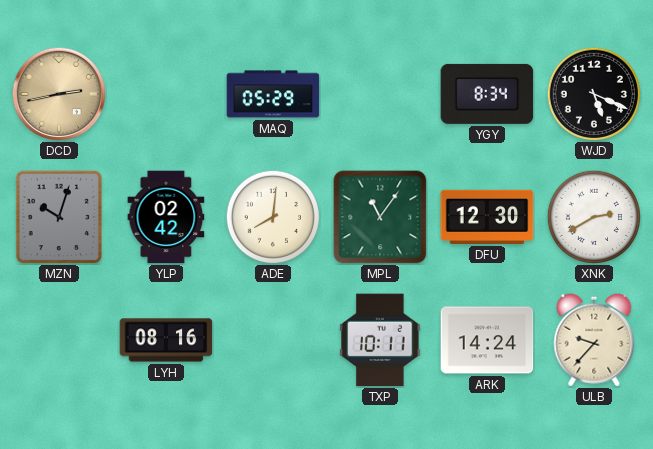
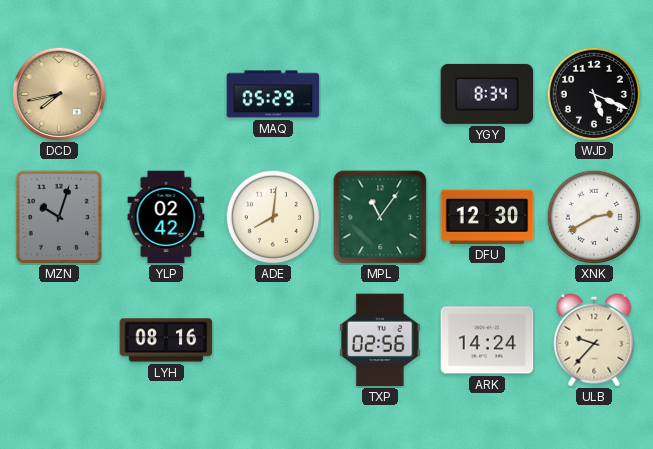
DCD: 2:43 -> 7:43 (59, 94)
TXP: 10:11 -> 02:56 (380, 340)
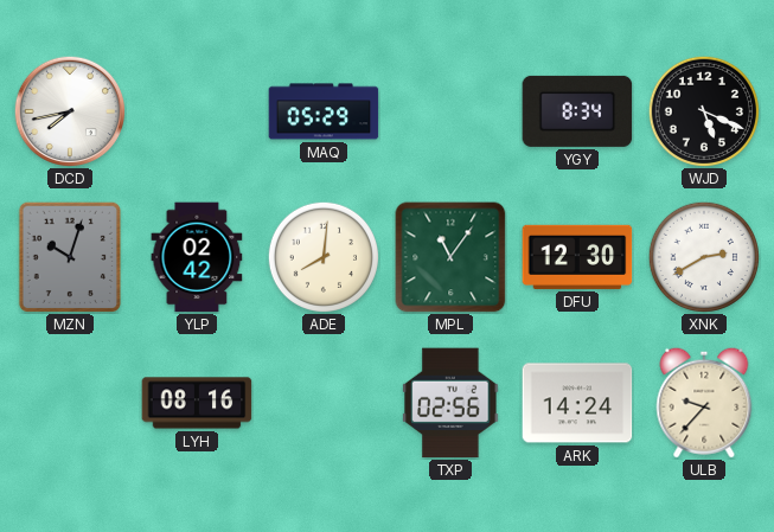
DCD dial: champagne -> white (70, 111)
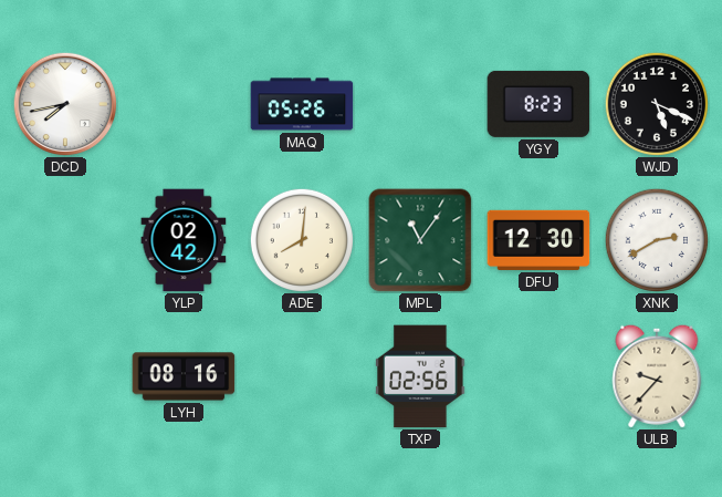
MAQ: 05:29 -> 05:26 (302, 104)
YGY: 8:34 -> 8:23 (538, 104)
MZN: 10:03 -> none (69, 256)
ARK: 14:24 -> none (577, 403)
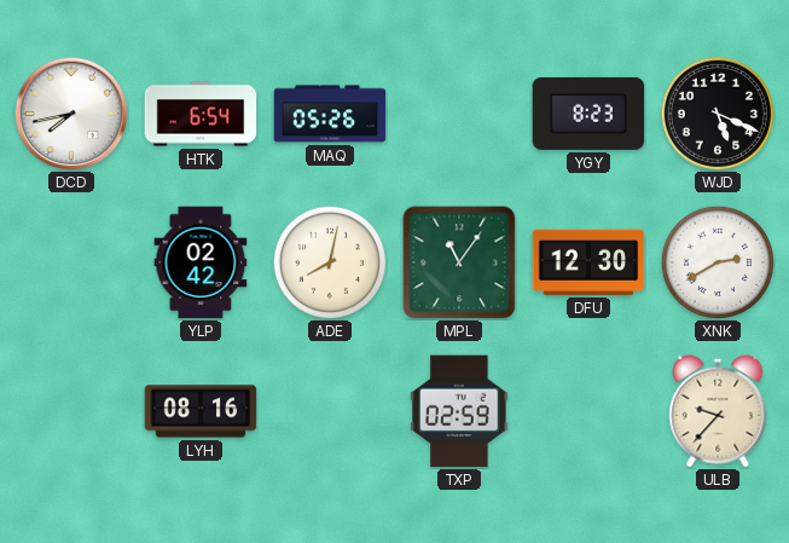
HTK: none -> 6:54 (201, 114)
ADE: 8:01 -> 8:02 (329, 261)
TXP: 02:56 -> 02:59 (459, 411)
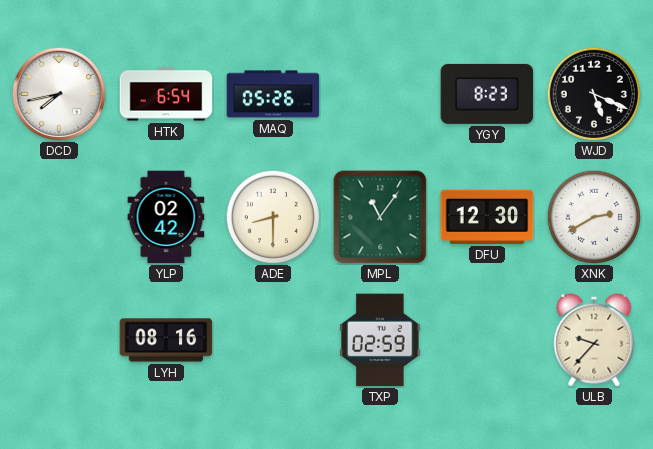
ADE: 8:02 -> 8:30 (272, 216)
